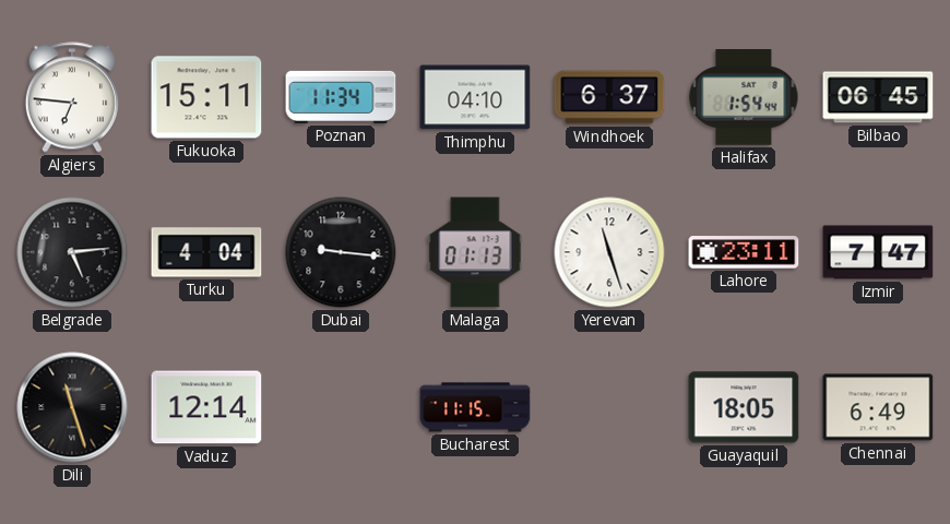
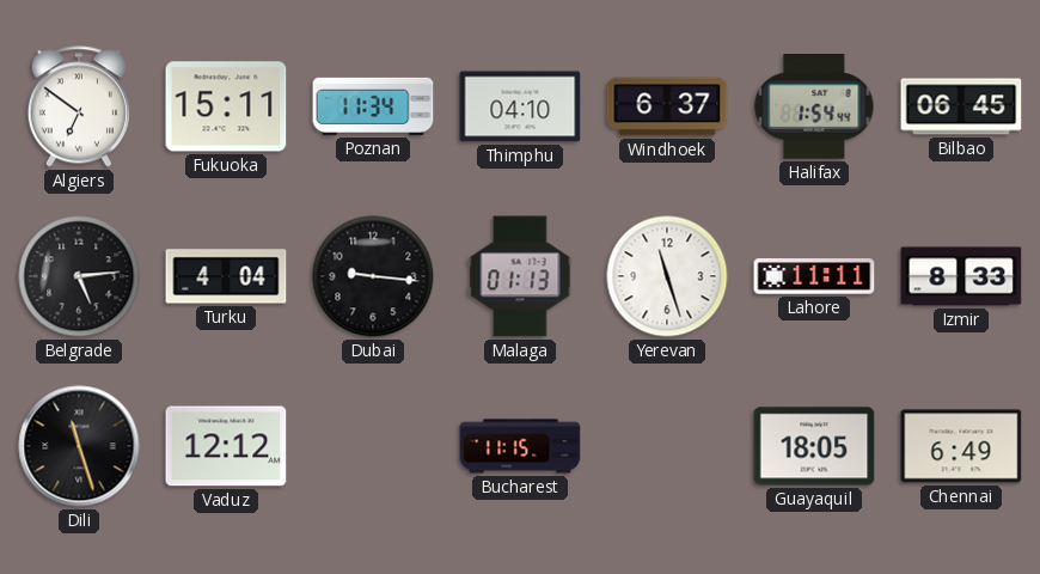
Algiers: 6:46 -> 6:51 (79, 106)
Lahore: 23:11 -> 11:11 (814, 276)
Izmir: 7:47 -> 8:33 (961, 276)
Vaduz: 12:14 -> 12:12 (226, 446)
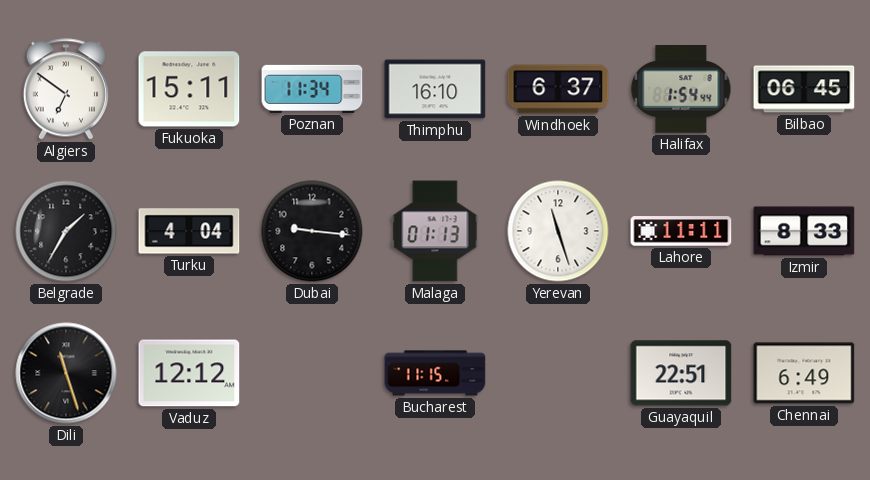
Thimphu: 04:10 -> 16:10 (435, 89)
Belgrade: 5:14 -> 1:35 (66, 231)
Guayaquil: 18:05 -> 22:51 (681, 373)
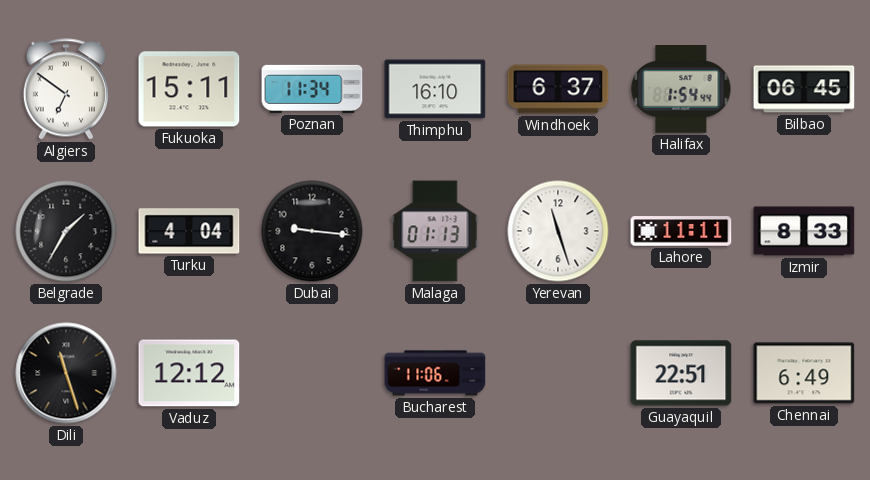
Bucharest: 11:15 -> 11:06 (435, 373)
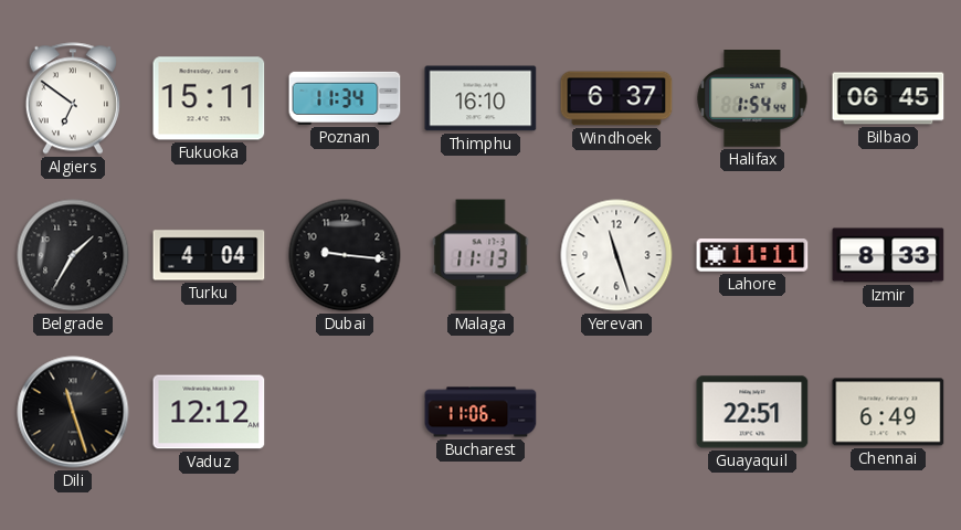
Malaga: 01:13 -> 11:13 (480, 255)
